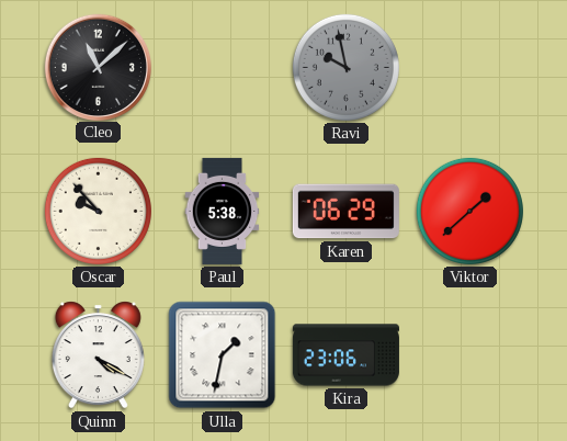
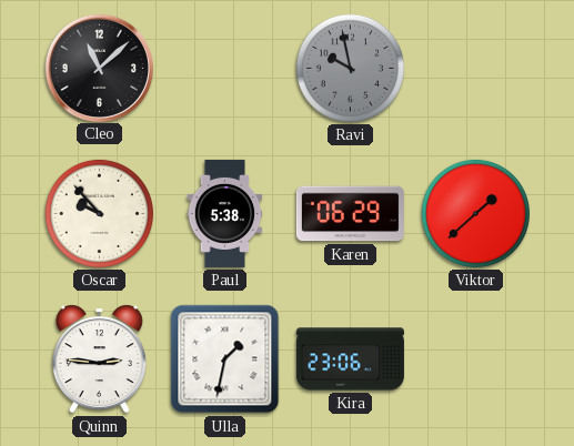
Quinn: 4:20 -> 2:46 (99, 359)
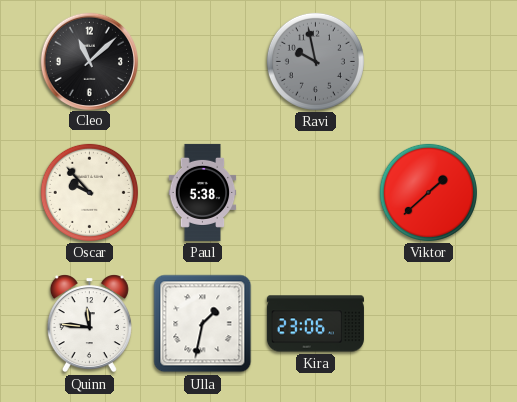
Karen: 06:29 -> none (350, 214)
Quinn: 2:46 -> 11:46 (89, 324)
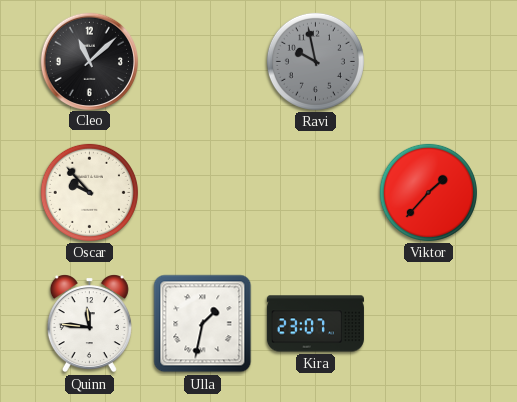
Paul: 5:38 -> none (203, 192)
Viktor: 1:38 -> 1:37 (428, 192)
Kira: 23:06 -> 23:07 (315, 324)
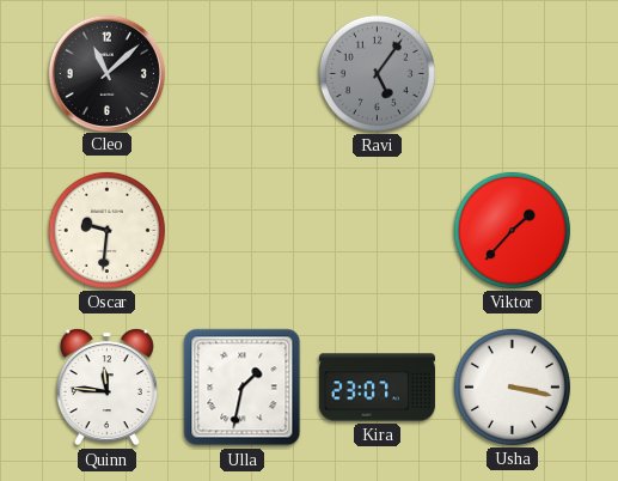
Ravi: 9:58 -> 5:06 (377, 73)
Oscar: 9:53 -> 9:31 (106, 230)
Usha: none -> 3:17 (512, 386)
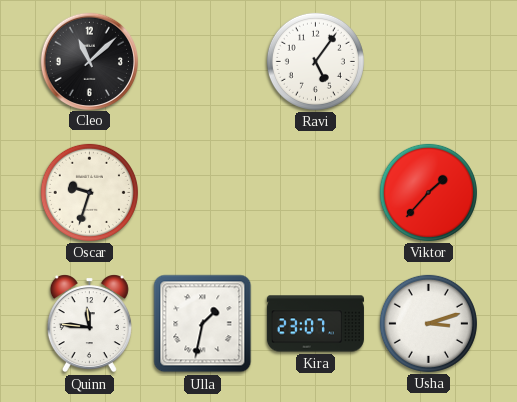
Ravi dial: grey -> white (315, 61)
Oscar: 9:31 -> 9:33 (89, 192)
Usha: 3:17 -> 3:12 (428, 323)
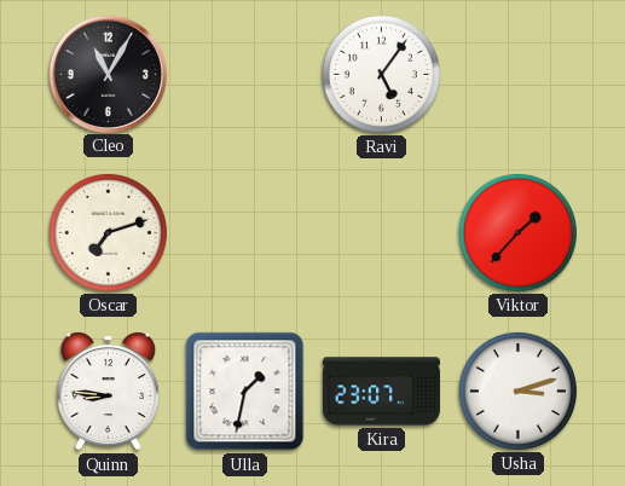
Cleo: 11:08 -> 11:05 (108, 74)
Oscar: 9:33 -> 7:12 (108, 232)
Quinn: 11:46 -> 8:46 (108, 392)
